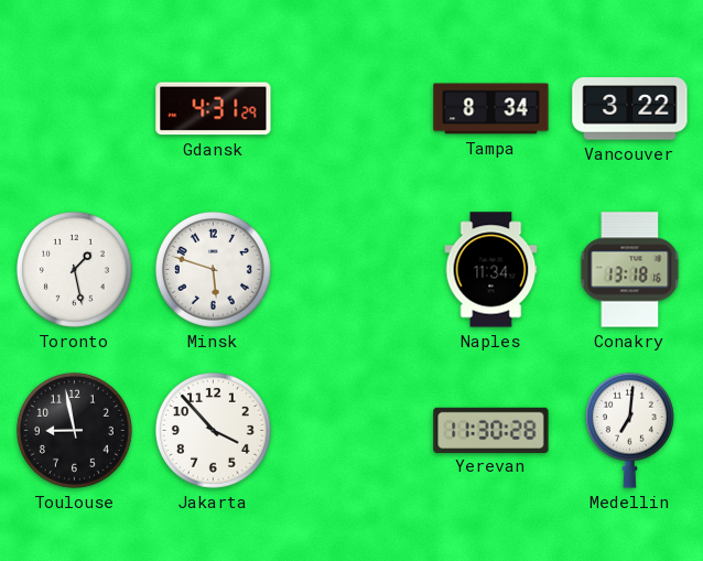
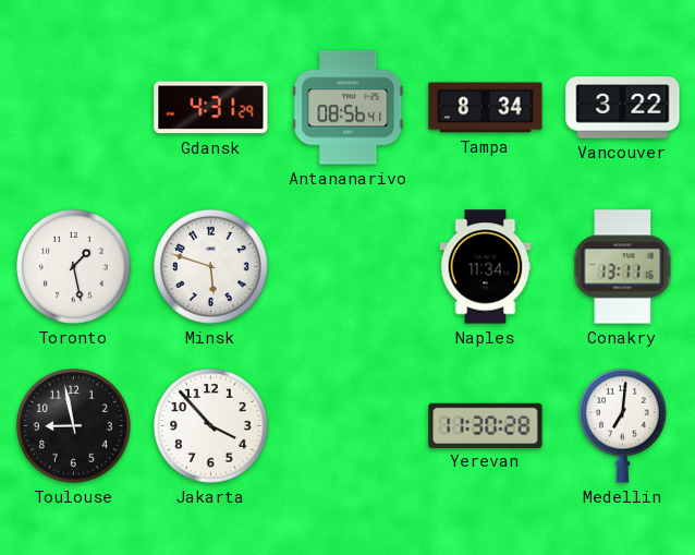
Antananarivo: none -> 08:56 (349, 108)
Conakry: 13:18 -> 13:11 (623, 267)
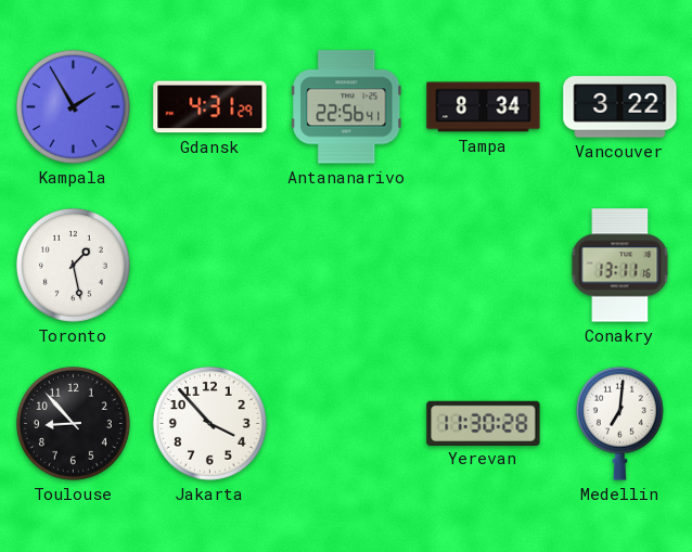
Kampala: none -> 1:55 (73, 106)
Antananarivo: 08:56 -> 22:56 (347, 107)
Minsk: 5:48 -> none (210, 266)
Naples: 11:34 -> none (486, 267)
Toulouse: 8:58 -> 8:53 (73, 423)
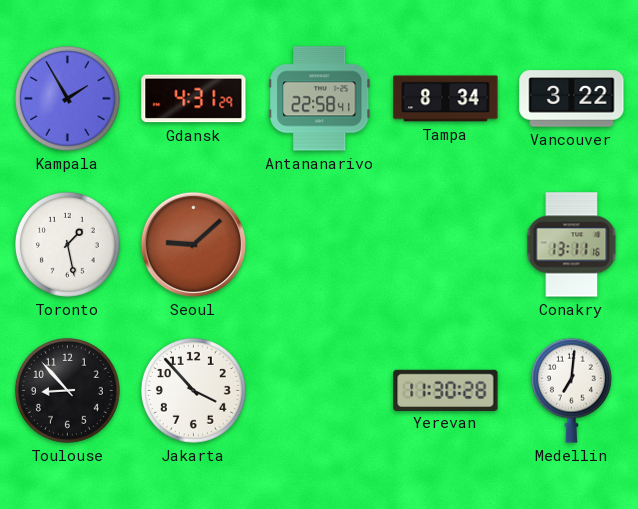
Antananarivo: 22:56 -> 22:58 (320, 99)
Seoul: none -> 9:08 (193, 244)
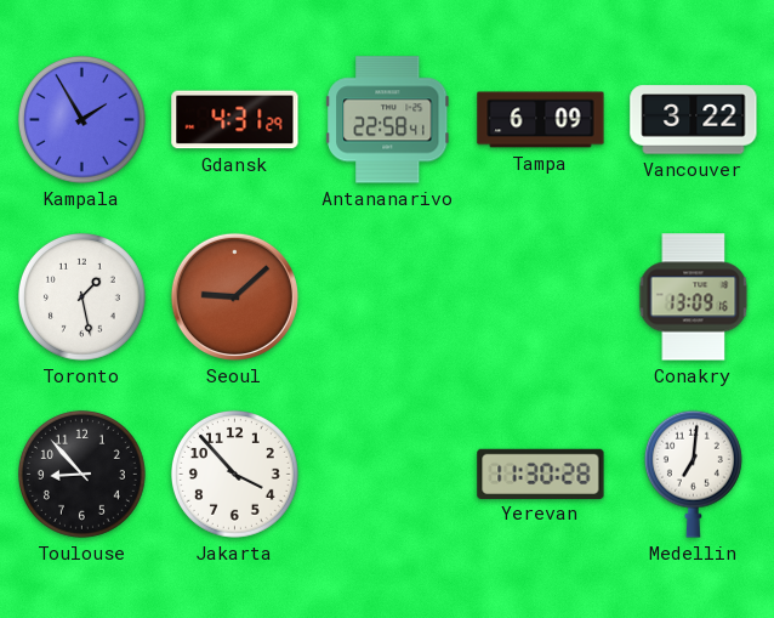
Tampa: 8:34 -> 6:09 (541, 120)
Conakry: 13:11 -> 13:09 (694, 297)
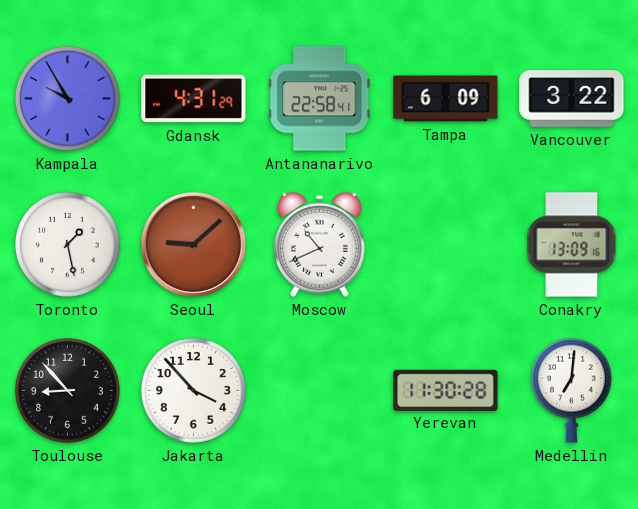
Kampala: 1:55 -> 9:55 (67, 98)
Moscow: none -> 10:41 (320, 244)
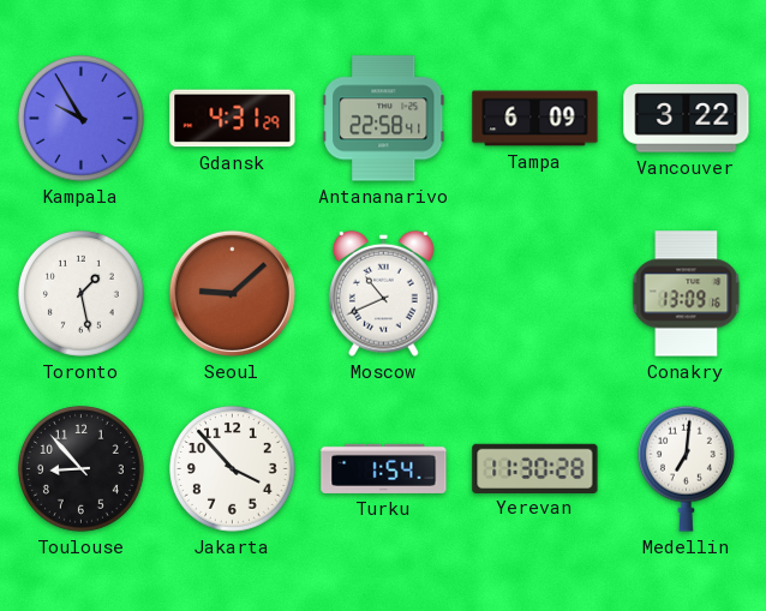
Turku: none -> 1:54 (384, 468)
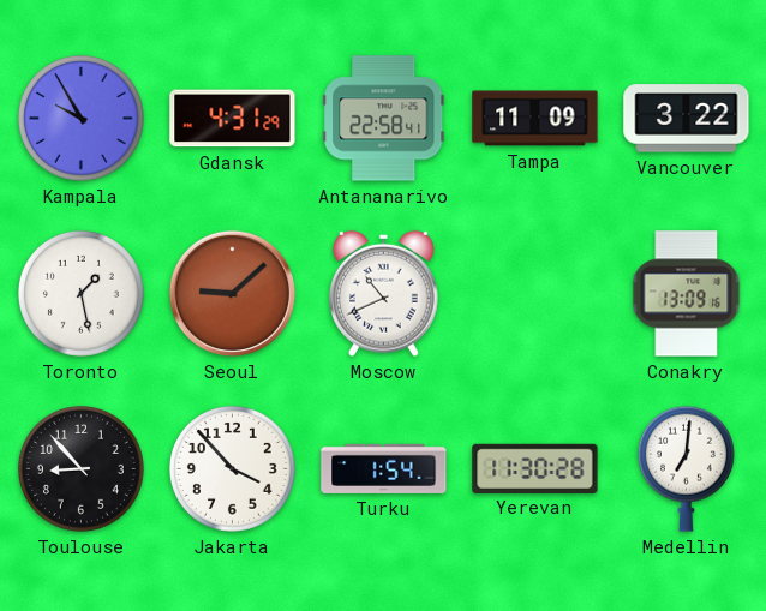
Tampa: 6:09 -> 11:09 (535, 119)
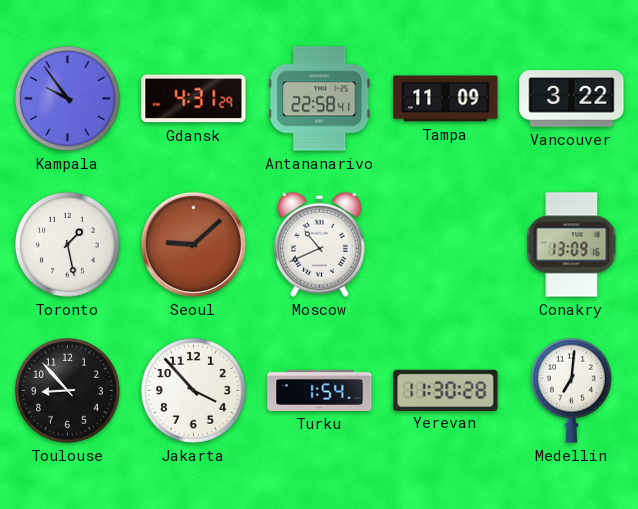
Kampala: 9:55 -> 9:54 (67, 98)
